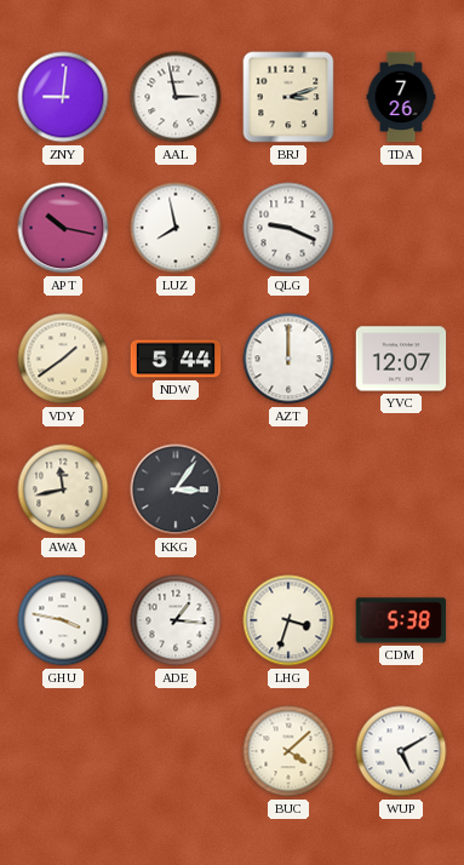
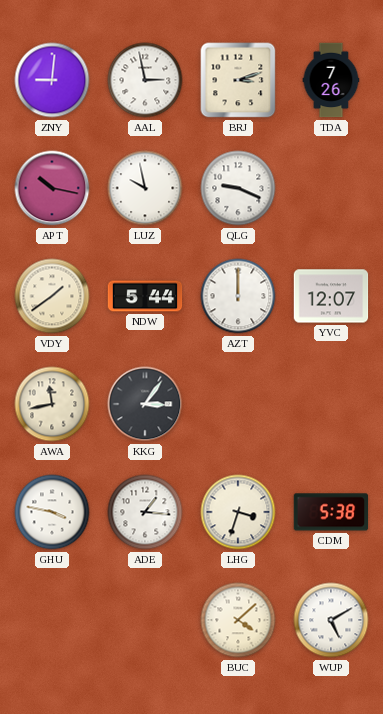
LUZ: 7:58 -> 9:58 (145, 188)
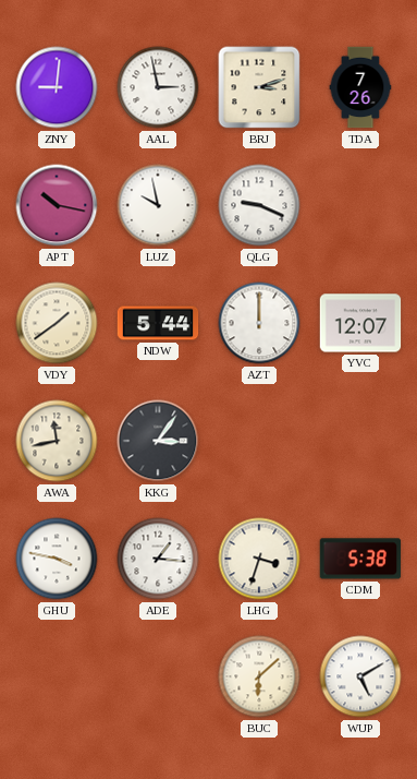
BUC: 4:08 -> 6:08 (259, 676)
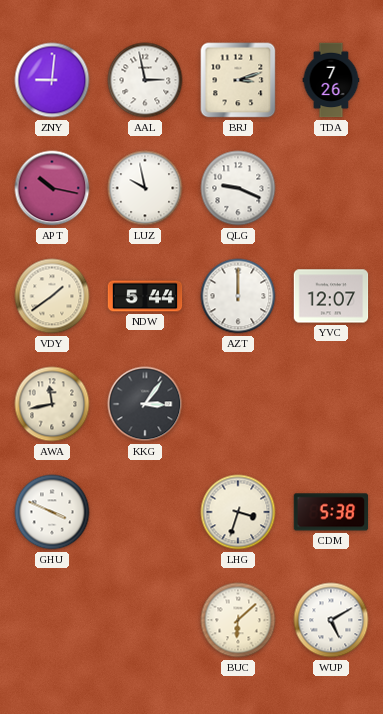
GHU: 3:47 -> 3:49 (52, 512)
ADE: 1:16 -> none (158, 559)
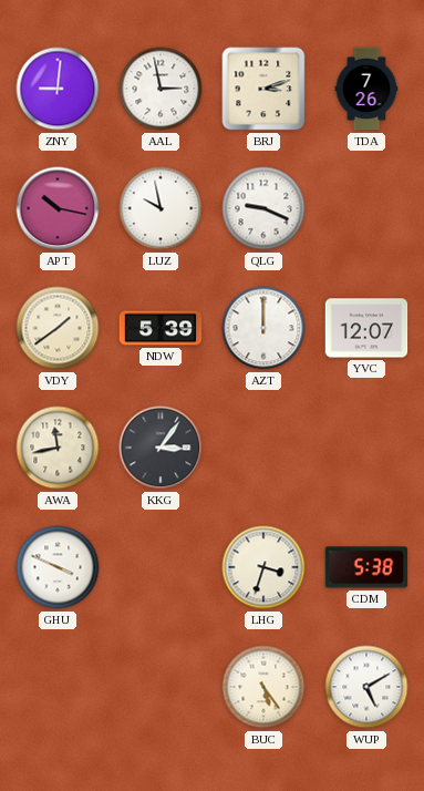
NDW: 5:44 -> 5:39 (161, 328)
BUC: 6:08 -> 5:24 (263, 687)
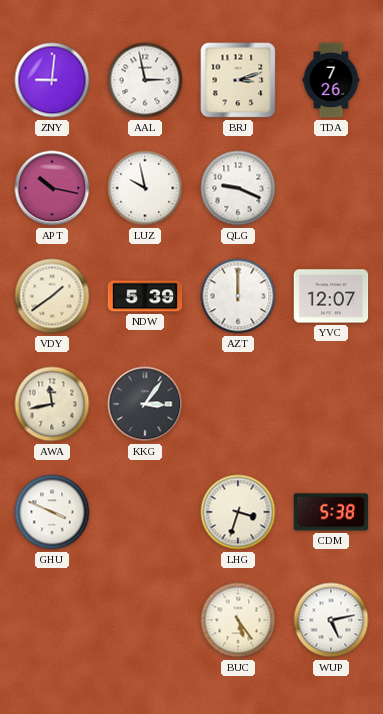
WUP: 5:10 -> 5:13 (331, 620)
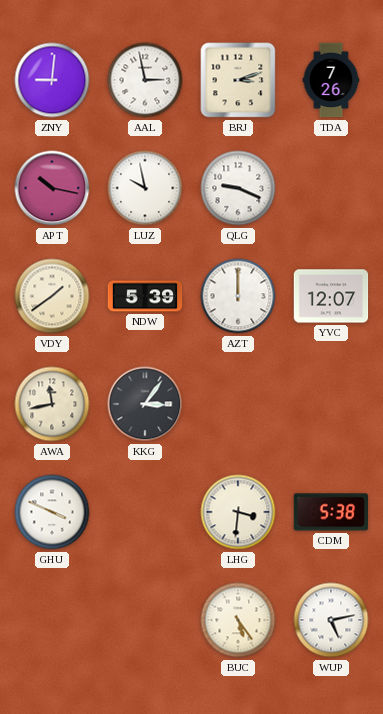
LHG: 3:33 -> 3:31 (238, 512)
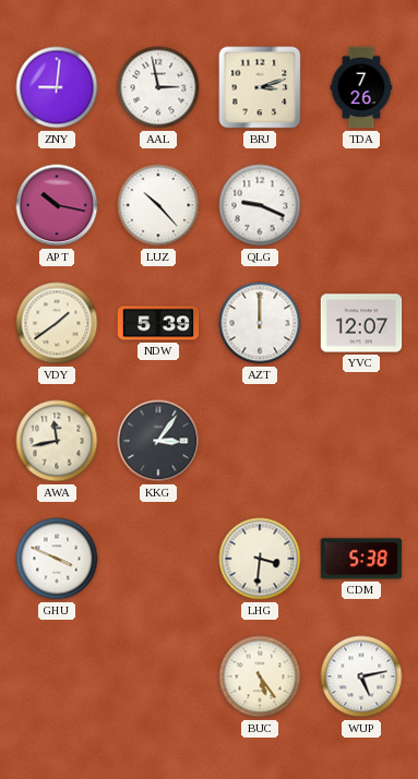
LUZ: 9:58 -> 10:23 (158, 205)
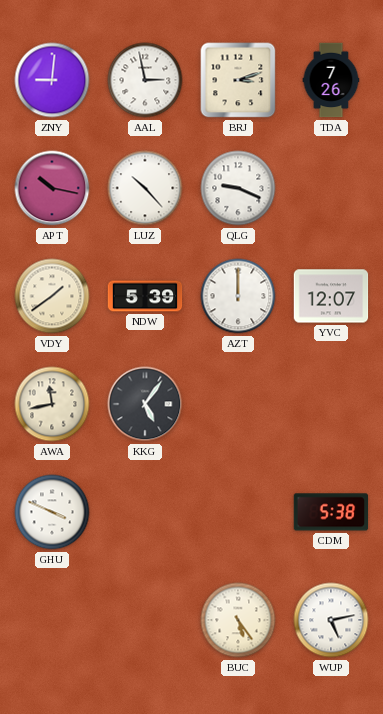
KKG: 3:06 -> 5:06 (145, 404)
LHG: 3:31 -> none (260, 559)
